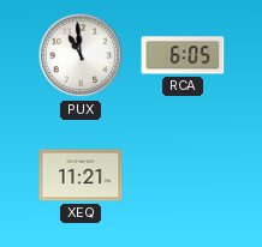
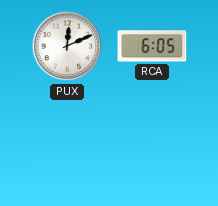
PUX: 10:59 -> 12:11 (67, 46)
XEQ: 11:21 -> none (81, 175)
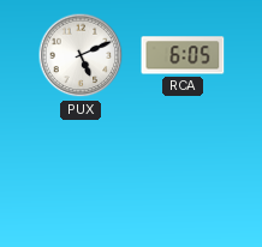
PUX: 12:11 -> 5:11 (81, 55)
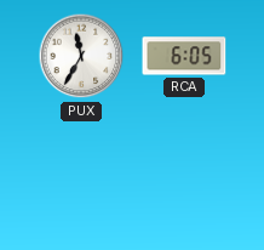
PUX: 5:11 -> 11:35 (81, 56)
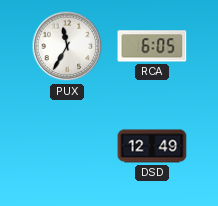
DSD: none -> 12:49 (152, 146)
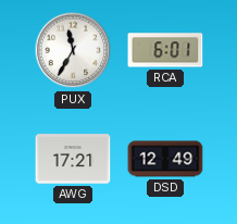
RCA: 6:05 -> 6:01 (165, 50)
AWG: none -> 17:21 (73, 159)
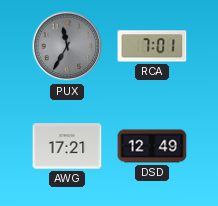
PUX dial: white -> grey (67, 46)
RCA: 6:01 -> 7:01 (152, 46)
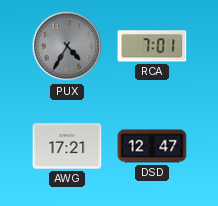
PUX: 11:35 -> 4:35 (67, 46)
DSD: 12:49 -> 12:47 (152, 146)
